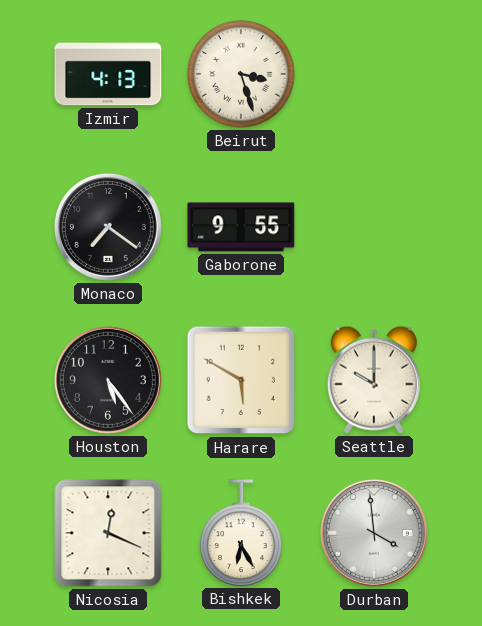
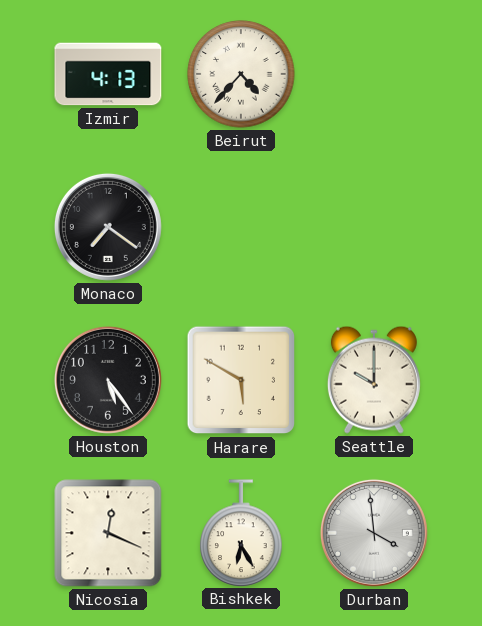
Beirut: 3:27 -> 4:37 (241, 74)
Gaborone: 9:55 -> none (241, 227)
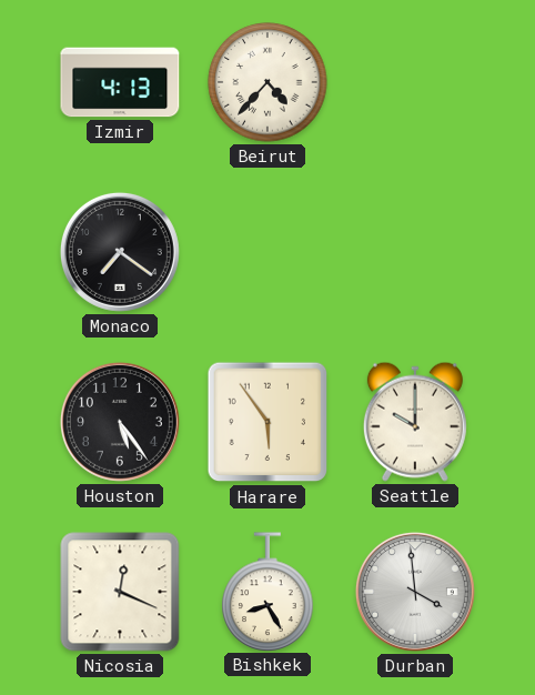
Harare: 5:50 -> 5:54 (267, 422)
Bishkek: 6:25 -> 8:25 (267, 592)
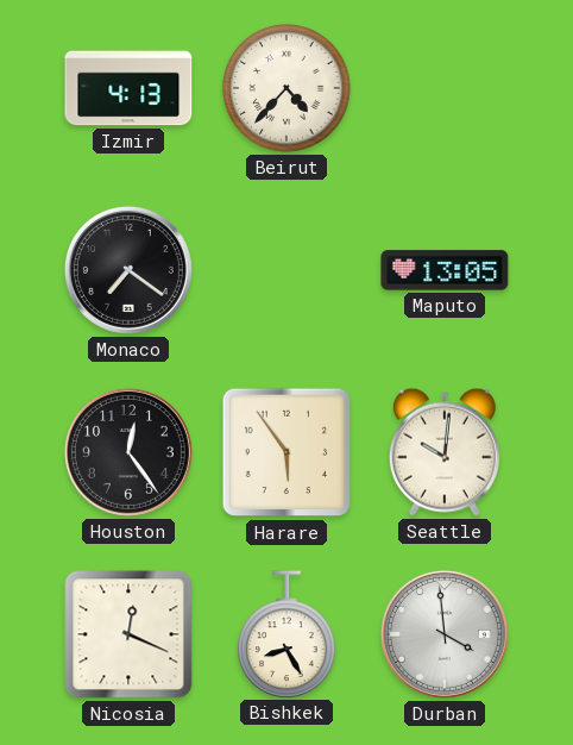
Maputo: none -> 13:05 (445, 270)
Houston: 5:24 -> 12:24 (128, 452)
Seattle: 10:00 -> 10:01 (445, 452)
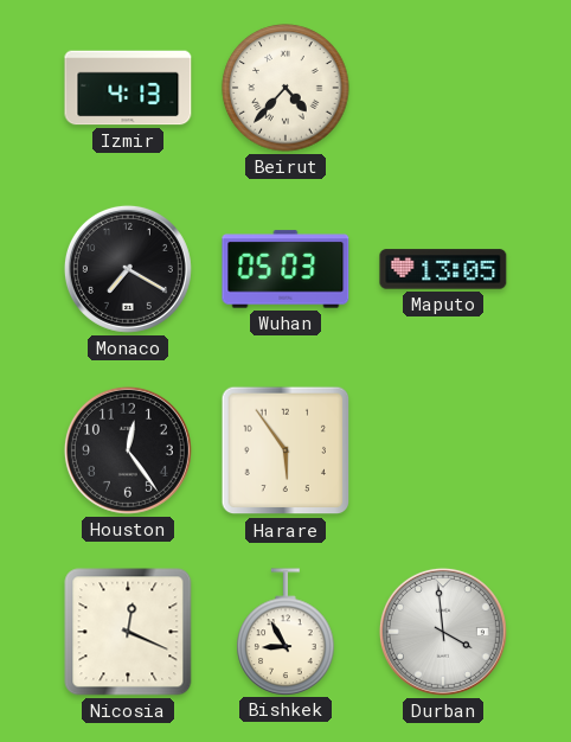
Monaco: 7:21 -> 7:20 (128, 269)
Wuhan: none -> 05:03 (285, 269)
Seattle: 10:01 -> none (445, 452)
Bishkek: 8:25 -> 8:55 (285, 632)
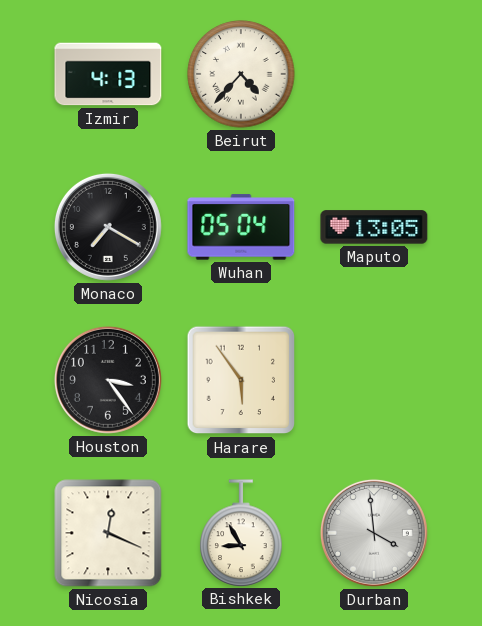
Wuhan: 05:03 -> 05:04 (241, 227)
Houston: 12:24 -> 3:24 (108, 380)
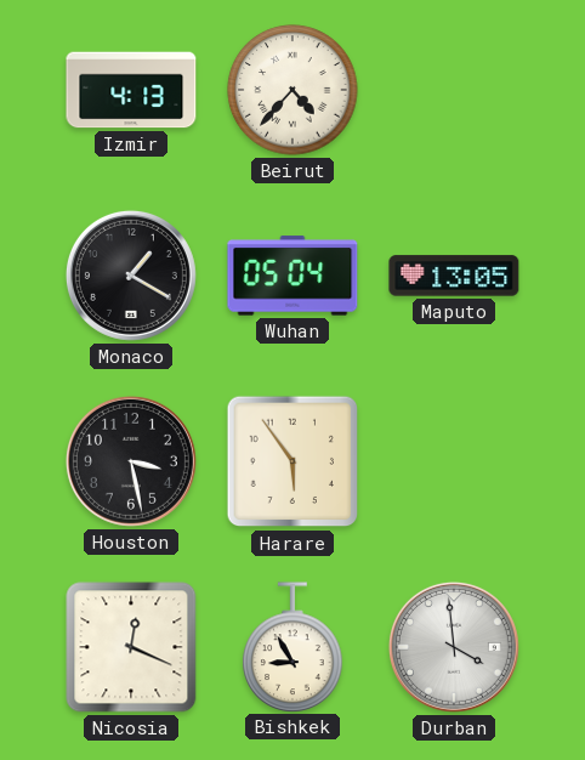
Monaco: 7:20 -> 1:20 (131, 276)
Houston: 3:24 -> 3:28 (131, 461)
